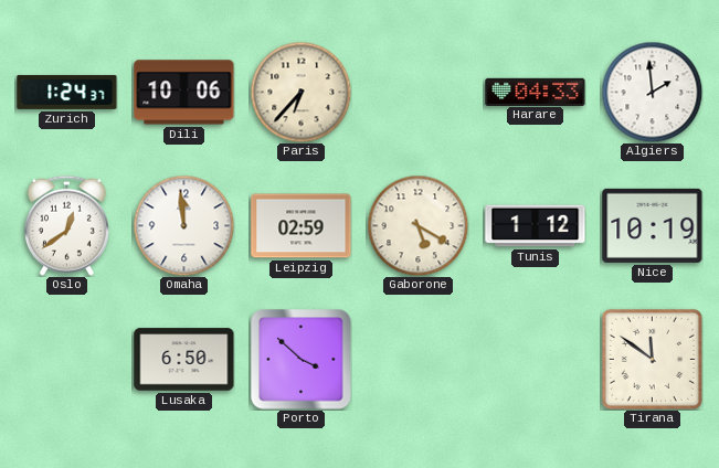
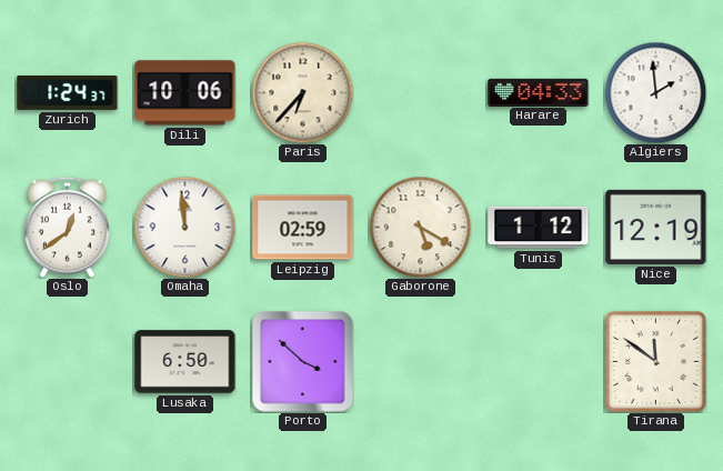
Nice: 10:19 -> 12:19 (656, 227)
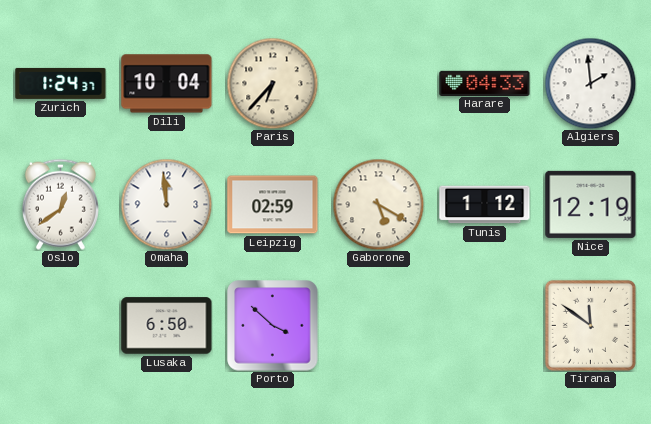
Dili: 10:06 -> 10:04 (167, 84)
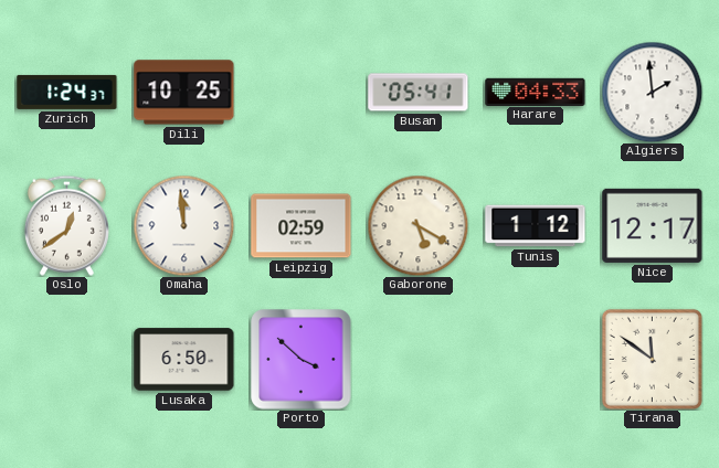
Dili: 10:04 -> 10:25 (184, 93)
Paris: 6:37 -> none (272, 83)
Busan: none -> 05:41 (419, 93)
Nice: 12:19 -> 12:17 (653, 225)
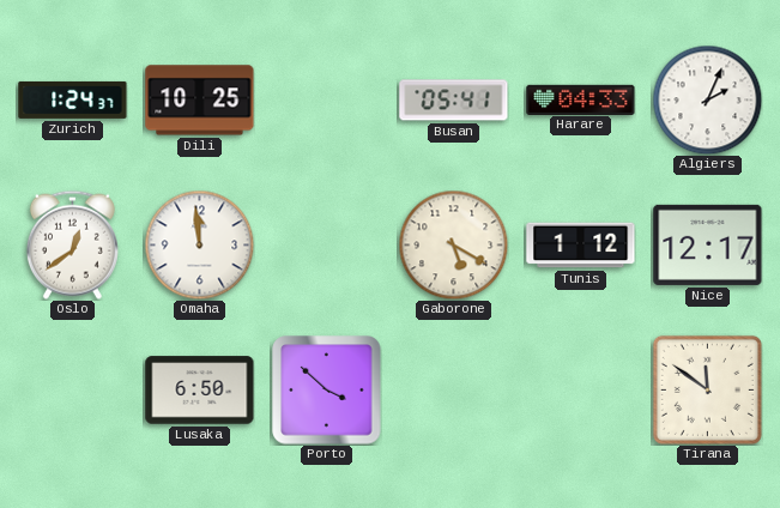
Algiers: 1:59 -> 2:04 (707, 99)
Leipzig: 02:59 -> none (302, 226)
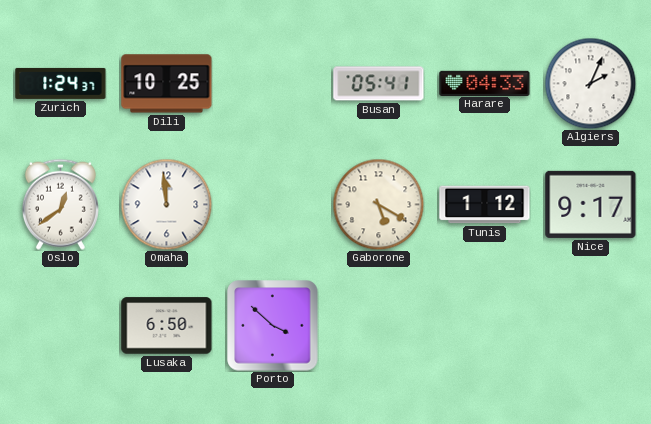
Nice: 12:17 -> 9:17 (591, 204)
Tirana: 11:51 -> none (707, 389)
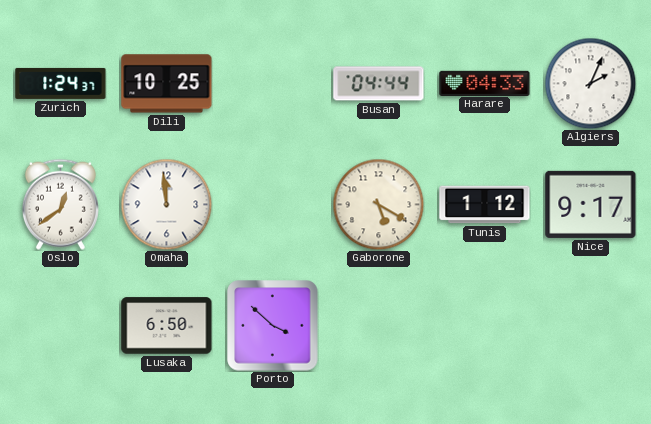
Busan: 05:41 -> 04:44 (379, 84)
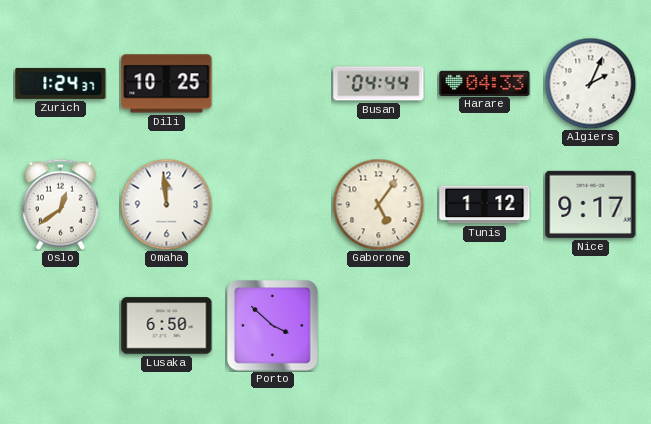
Gaborone: 5:20 -> 5:06 (378, 204)
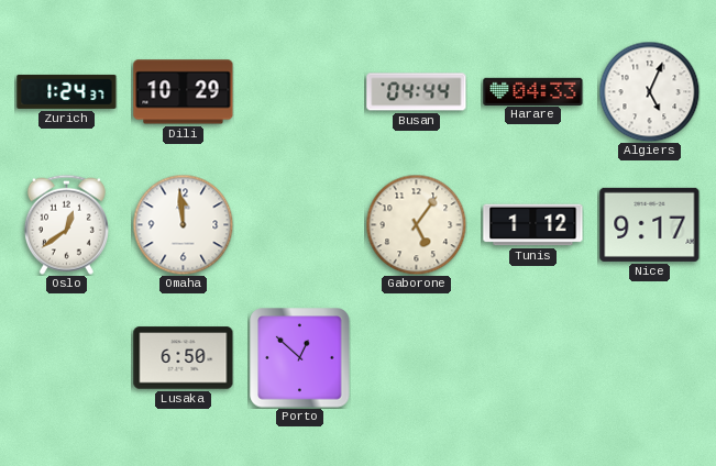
Dili: 10:25 -> 10:29 (184, 92)
Algiers: 2:04 -> 5:04 (649, 91)
Porto: 3:52 -> 12:52 (300, 358)
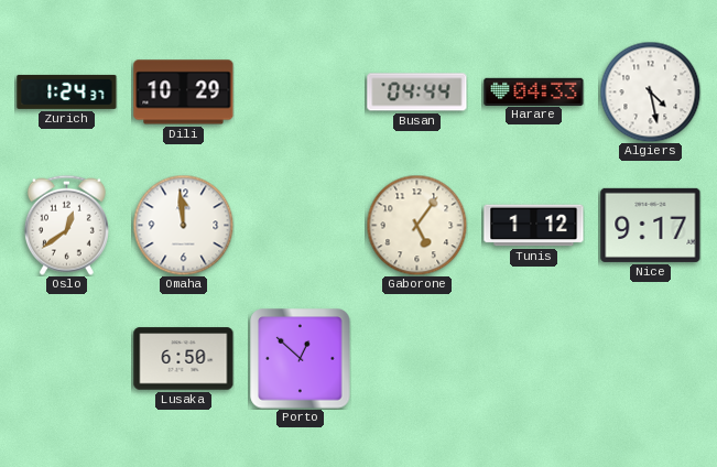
Algiers: 5:04 -> 4:28 (650, 91)
